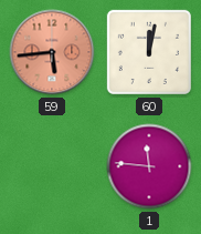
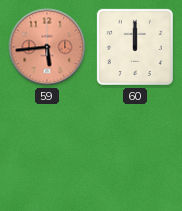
60: 12:02 -> 12:00 (135, 47)
1: 11:46 -> none (149, 166)
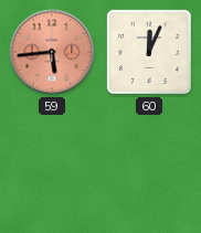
60: 12:00 -> 12:04 (149, 52)
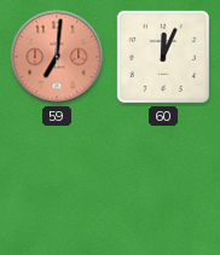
59: 5:44 -> 7:01 (57, 57)
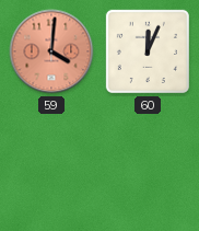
59: 7:01 -> 4:01 (51, 51)
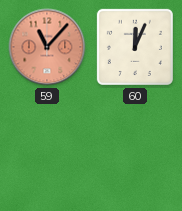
59: 4:01 -> 11:07 (47, 47)
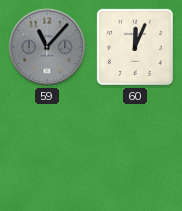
59 dial: salmon -> grey (47, 47)
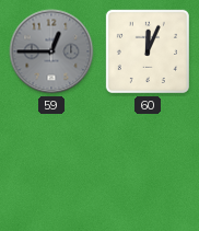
59: 11:07 -> 12:45 (51, 51)
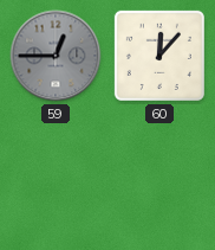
60: 12:04 -> 12:07 (159, 56)
